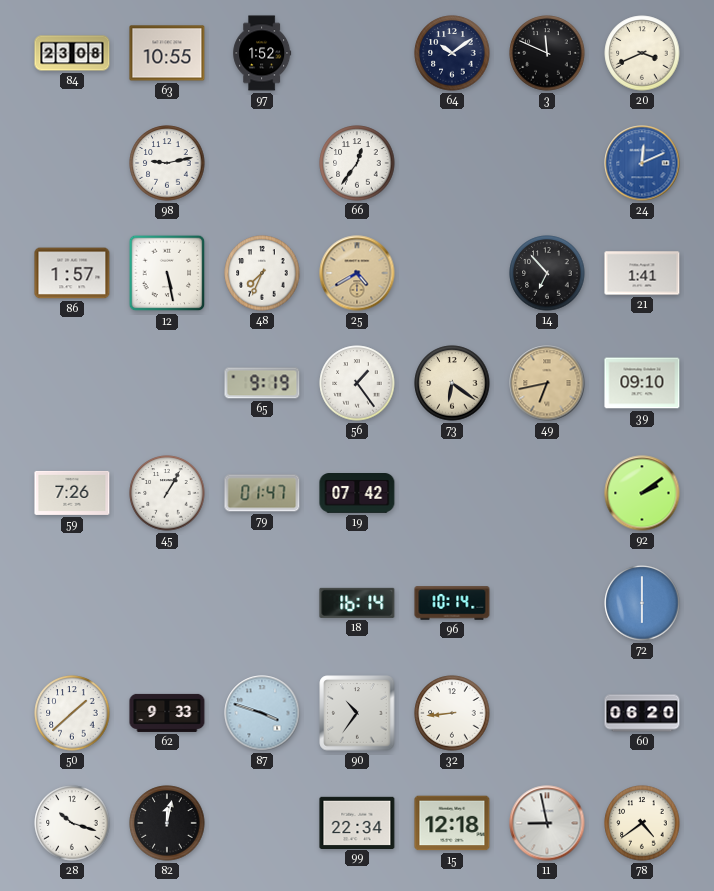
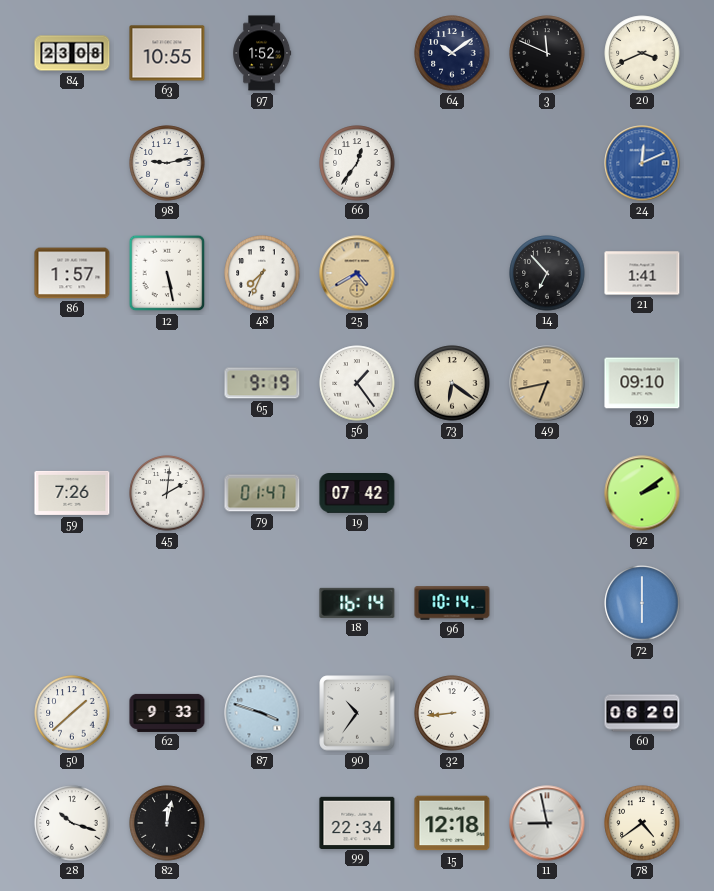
45: 1:05 -> 2:01 (167, 493)
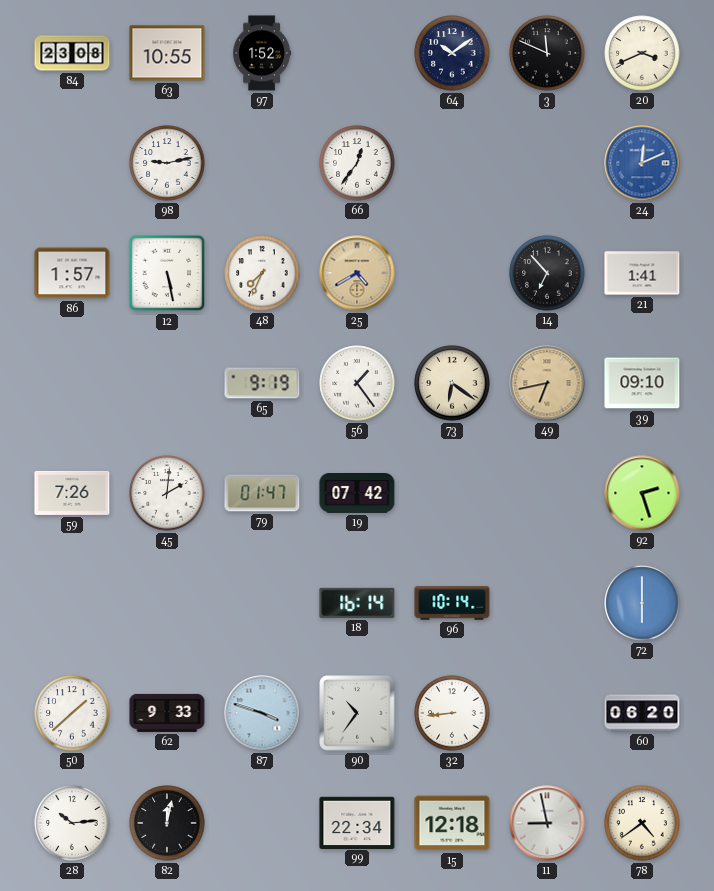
92: 2:09 -> 2:27 (642, 493)
28: 10:18 -> 10:14 (72, 823)
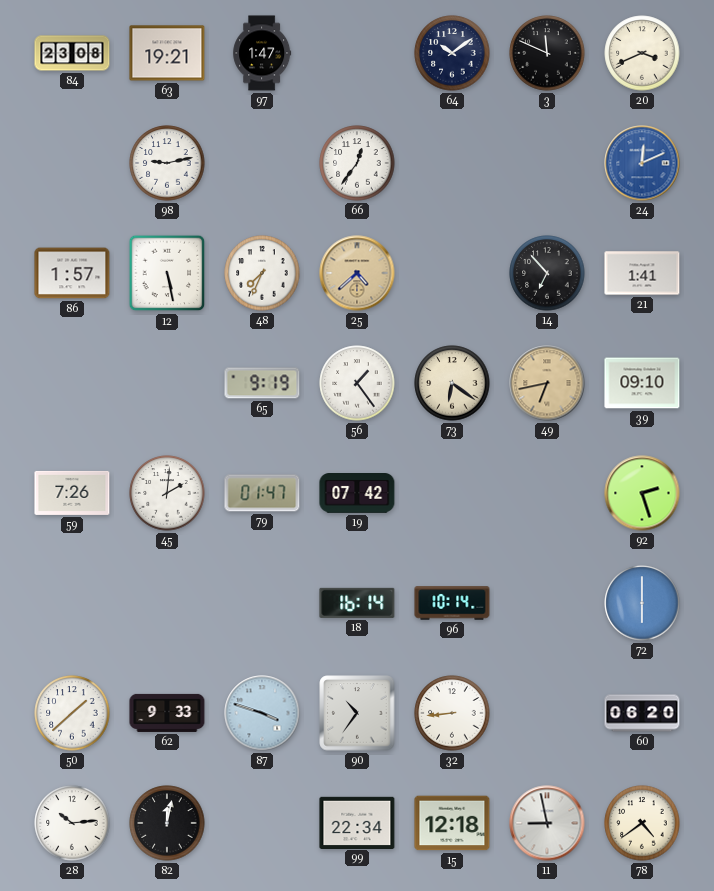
63: 10:55 -> 19:21 (167, 53)
97: 1:52 -> 1:47 (262, 53)
25: 4:40 -> 4:38 (357, 273)
